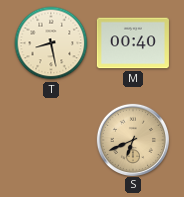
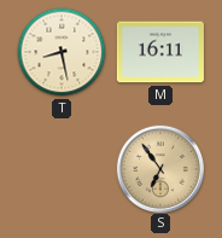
M: 00:40 -> 16:11 (160, 52)
S: 6:41 -> 6:54 (159, 168)
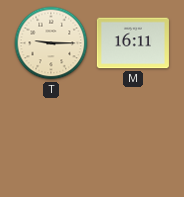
T: 8:28 -> 9:15 (51, 43)
S: 6:54 -> none (159, 168)
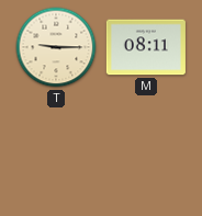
M: 16:11 -> 08:11 (146, 47)
